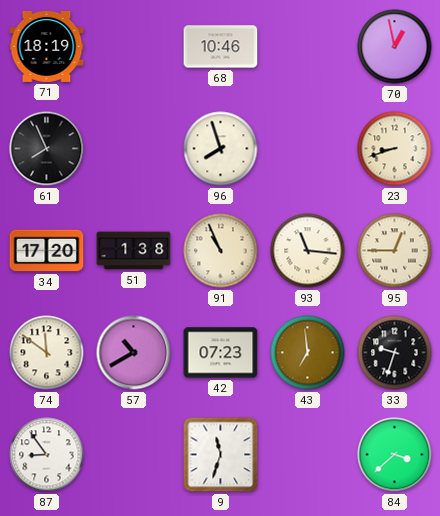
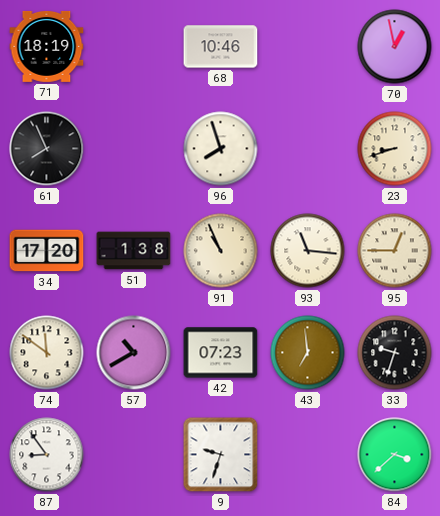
9: 11:33 -> 9:33 (221, 455)
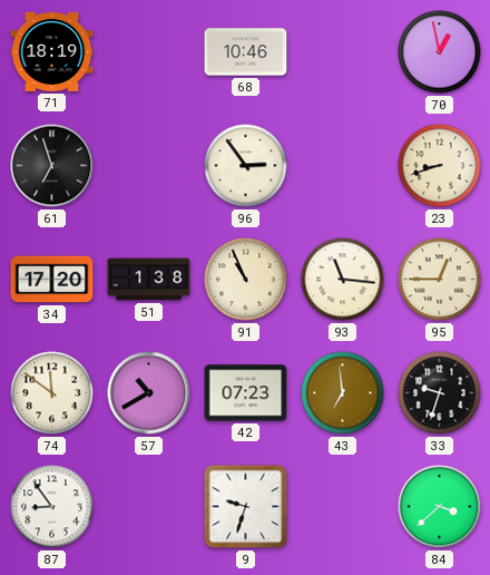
61: 7:56 -> 6:57 (52, 166)
96: 7:57 -> 2:54 (246, 166)
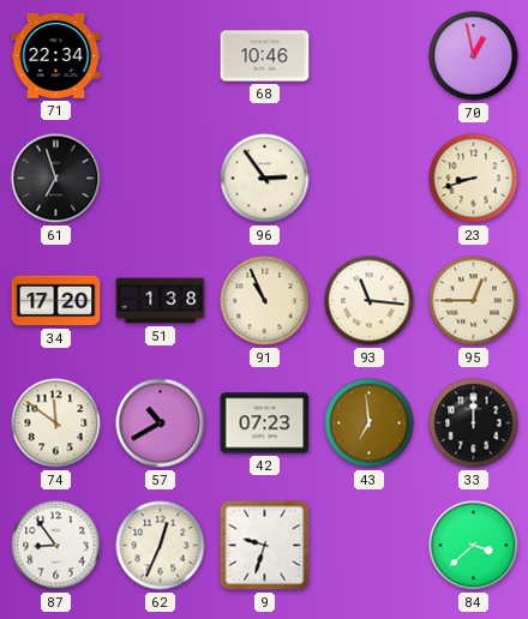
71: 18:19 -> 22:34 (56, 55)
33: 9:33 -> 12:00 (474, 423)
62: none -> 12:34 (161, 546)
